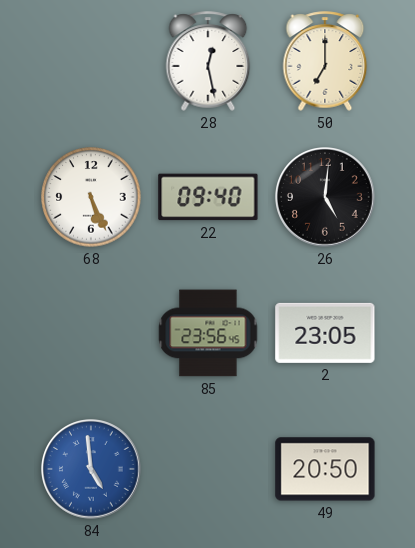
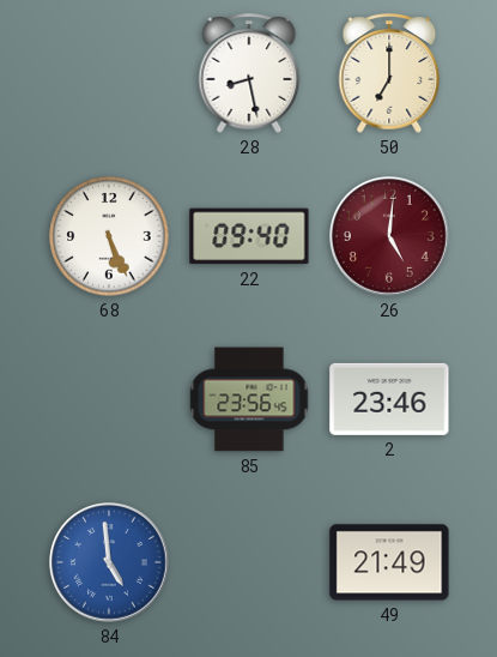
28: 12:28 -> 8:28 (249, 73)
26 dial: black -> burgundy (390, 237)
2: 23:05 -> 23:46 (389, 399)
49: 20:50 -> 21:49 (389, 562)
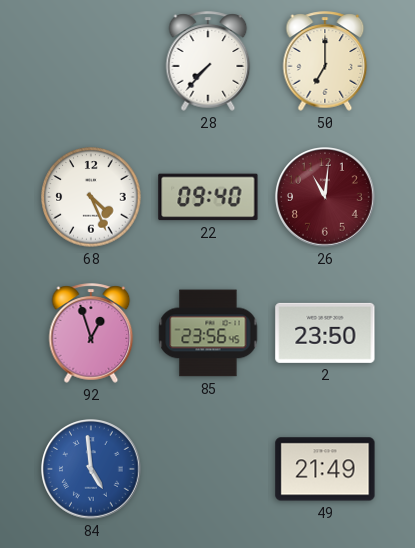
28: 8:28 -> 7:37 (208, 61)
68: 5:26 -> 4:26 (91, 197)
26: 5:01 -> 11:01 (326, 198)
92: none -> 12:57 (91, 333)
2: 23:46 -> 23:50 (325, 333)
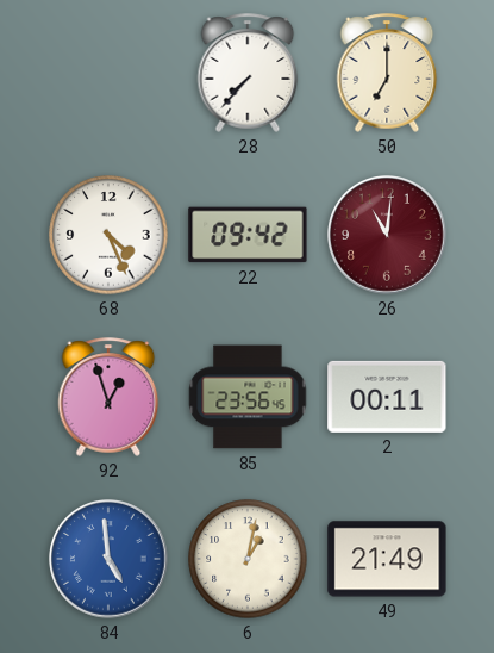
22: 09:40 -> 09:42 (248, 235)
2: 23:50 -> 00:11 (387, 397)
6: none -> 1:02 (248, 559)
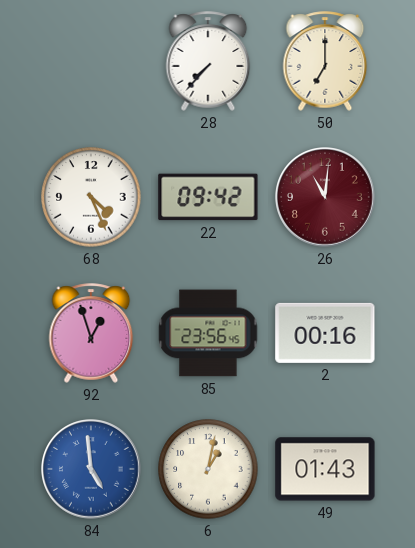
2: 00:11 -> 00:16 (325, 333)
49: 21:49 -> 01:43 (325, 469)
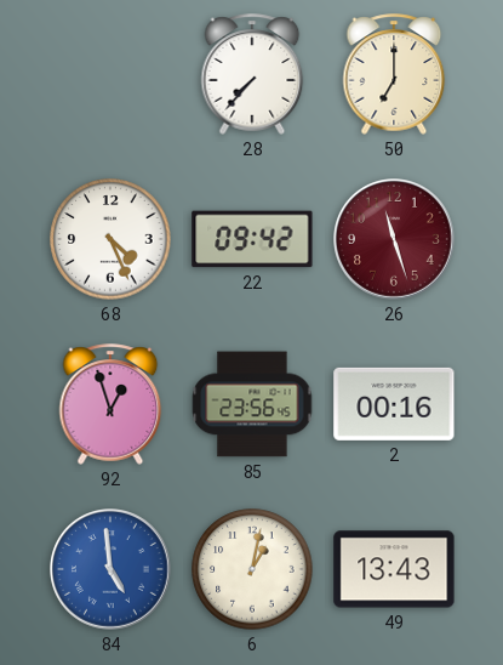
26: 11:01 -> 11:27 (395, 240)
49: 01:43 -> 13:43 (394, 569)
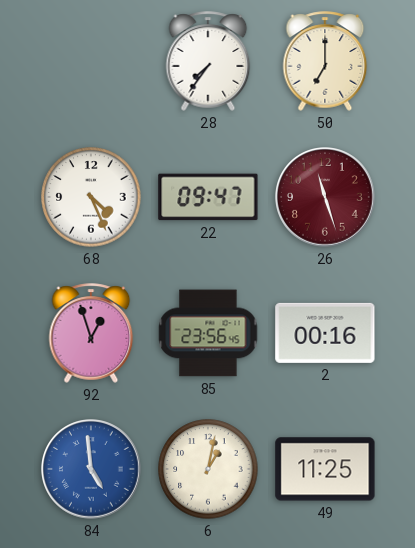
28: 7:37 -> 7:36 (208, 61)
22: 09:42 -> 09:47 (208, 197)
49: 13:43 -> 11:25 (325, 469)
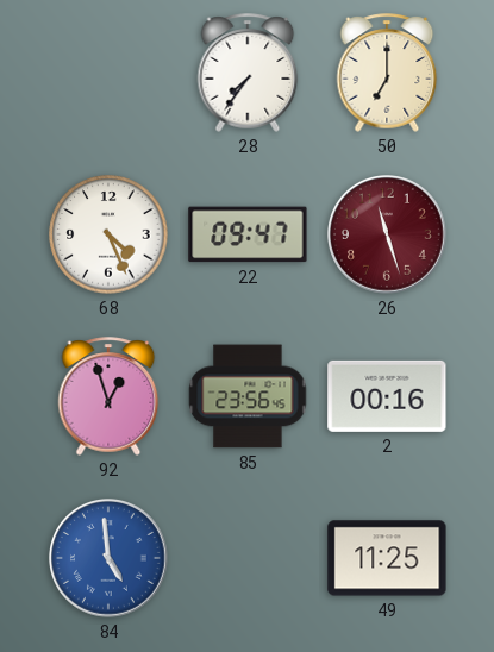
6: 1:02 -> none (208, 469)
